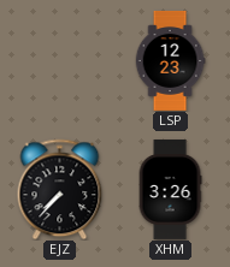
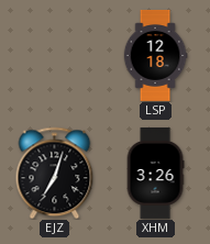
LSP: 12:23 -> 12:18 (155, 55)
EJZ: 7:37 -> 7:03 (55, 173)
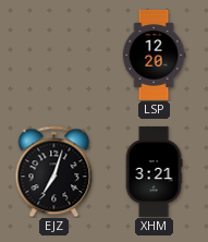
LSP: 12:18 -> 12:20 (154, 55)
XHM: 3:26 -> 3:21 (154, 171)
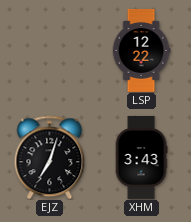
LSP: 12:20 -> 12:22 (141, 50)
XHM: 3:21 -> 3:43 (141, 157)
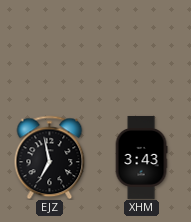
LSP: 12:22 -> none (141, 50)
EJZ: 7:03 -> 6:58 (50, 157)
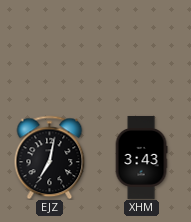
EJZ: 6:58 -> 7:02 (50, 157)
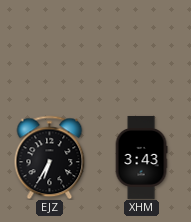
EJZ: 7:02 -> 6:35 (50, 157)
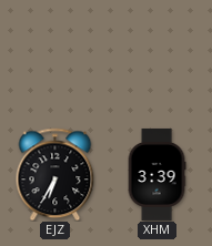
XHM: 3:43 -> 3:39 (157, 174)
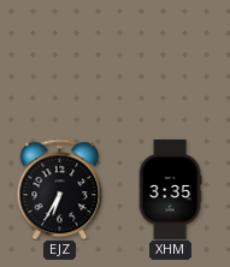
XHM: 3:39 -> 3:35 (170, 189)
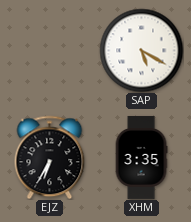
SAP: none -> 5:20 (141, 50)
